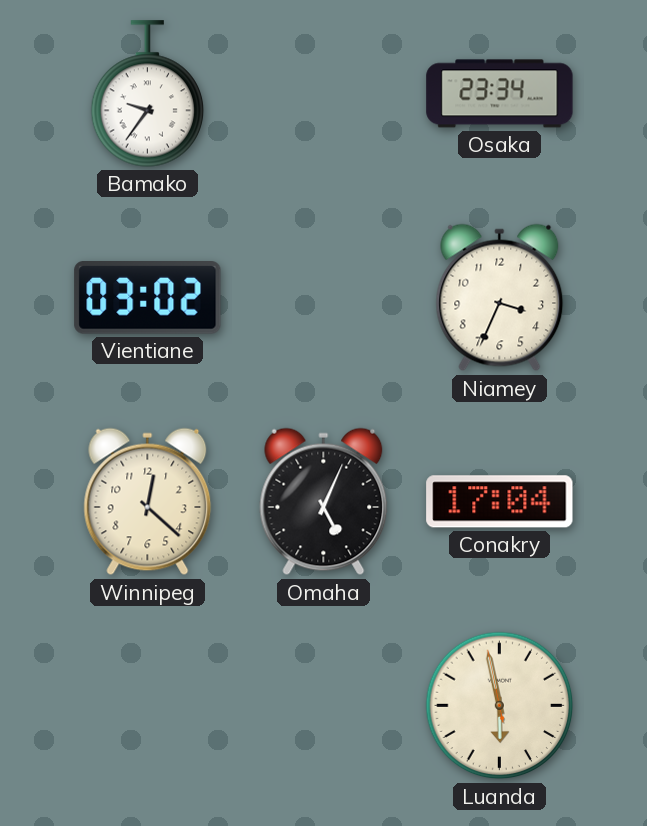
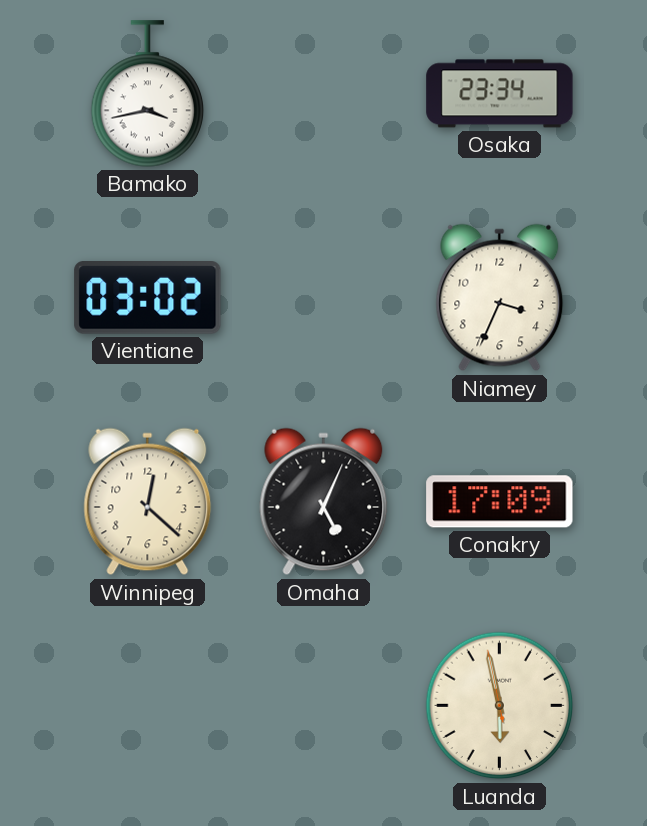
Bamako: 9:36 -> 3:43 (148, 94)
Conakry: 17:04 -> 17:09 (500, 502)
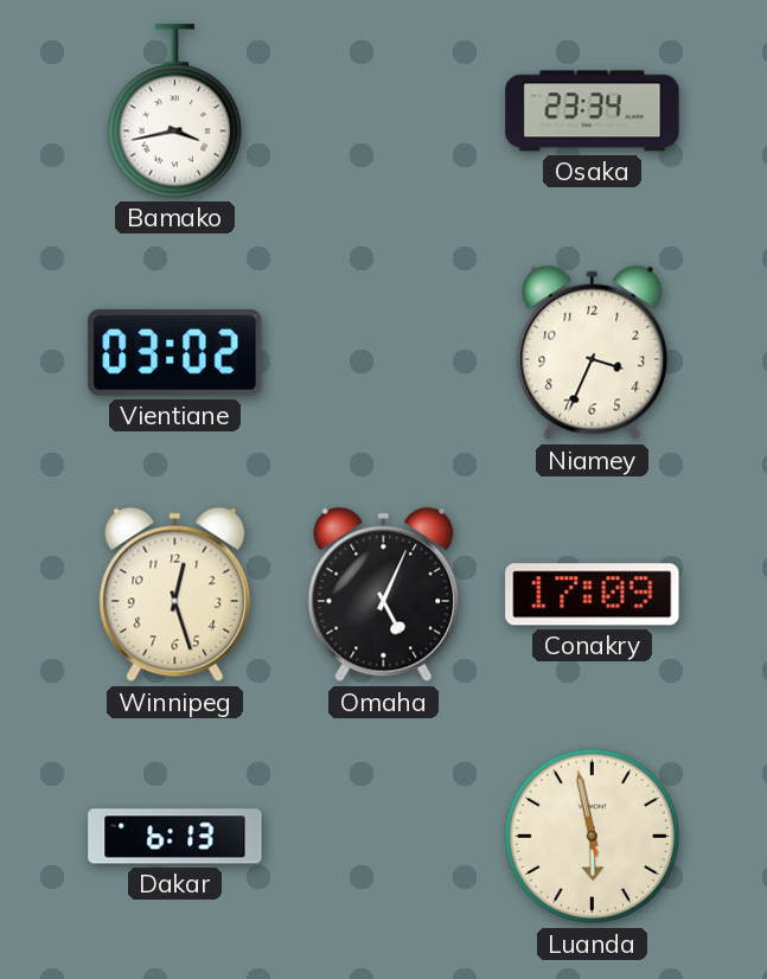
Winnipeg: 12:22 -> 12:27 (175, 595)
Dakar: none -> 6:13 (175, 837)
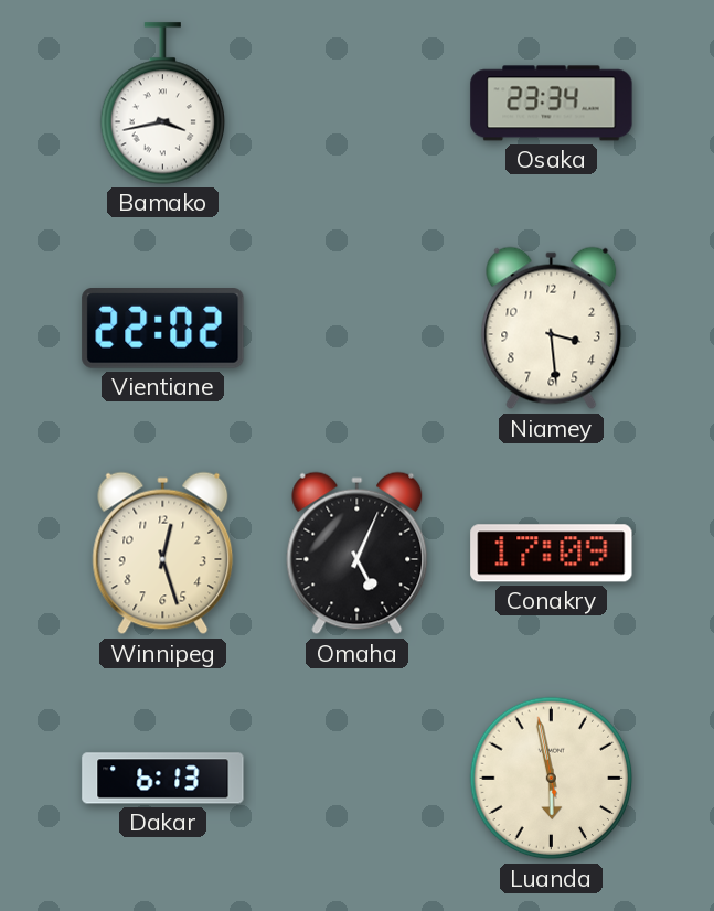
Vientiane: 03:02 -> 22:02 (163, 329)
Niamey: 3:34 -> 3:29 (552, 329)
